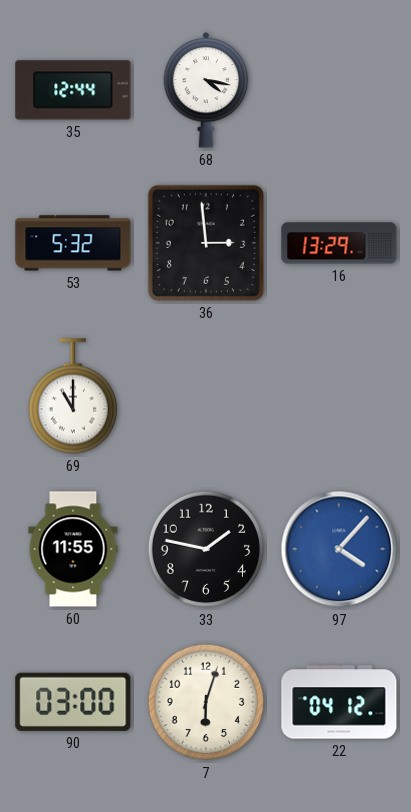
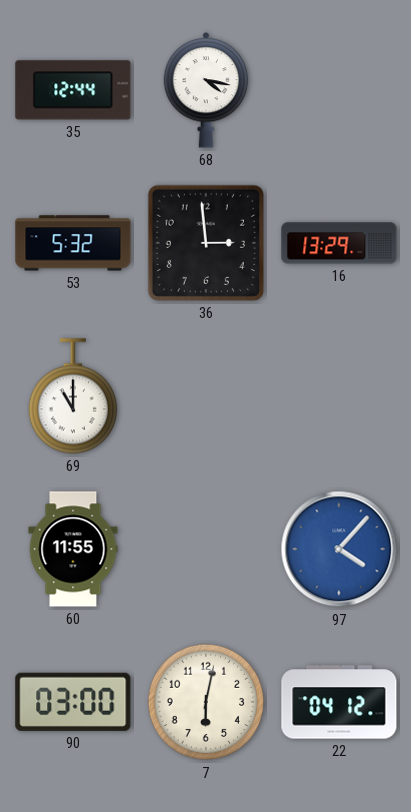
33: 1:47 -> none (206, 549)
7: 6:03 -> 6:02 (206, 702)
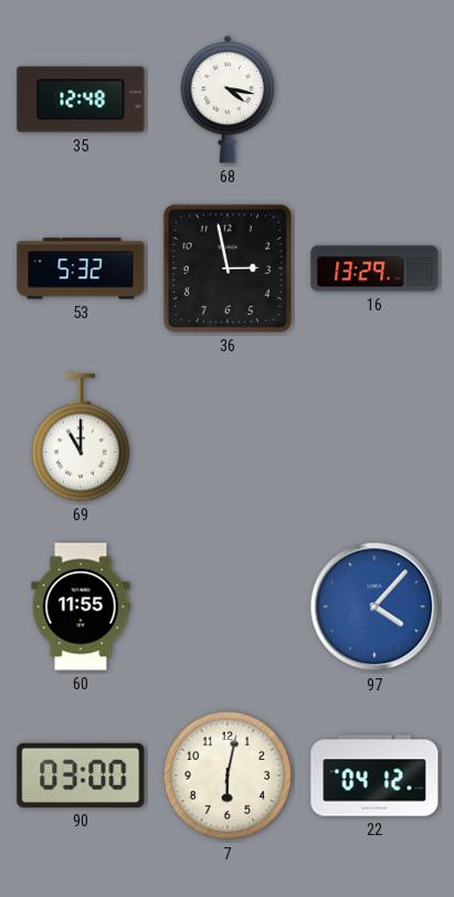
35: 12:44 -> 12:48 (81, 99)
36: 2:59 -> 2:58 (228, 268)
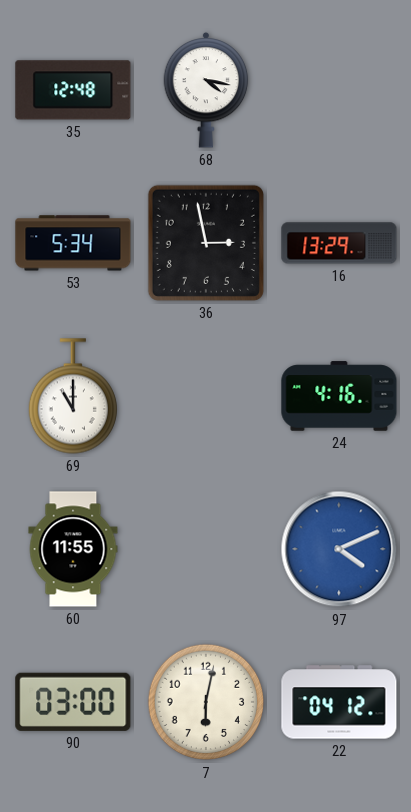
53: 5:32 -> 5:34 (73, 243)
24: none -> 4:16 (339, 396)
97: 4:07 -> 4:11 (339, 549)
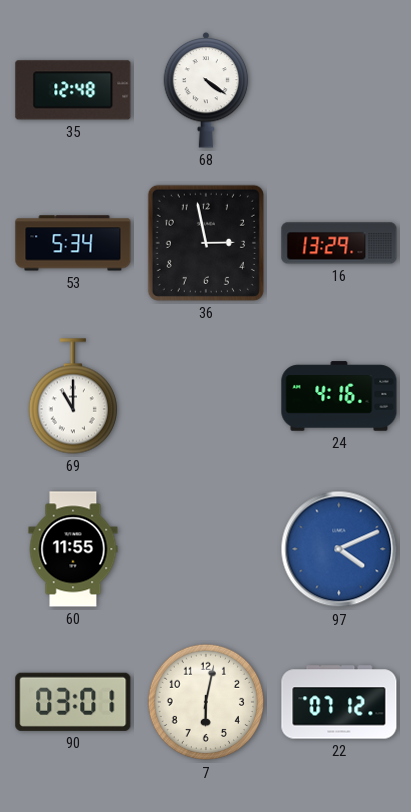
68: 4:17 -> 4:21 (206, 90)
90: 03:00 -> 03:01 (73, 702)
22: 04:12 -> 07:12 (339, 702)
